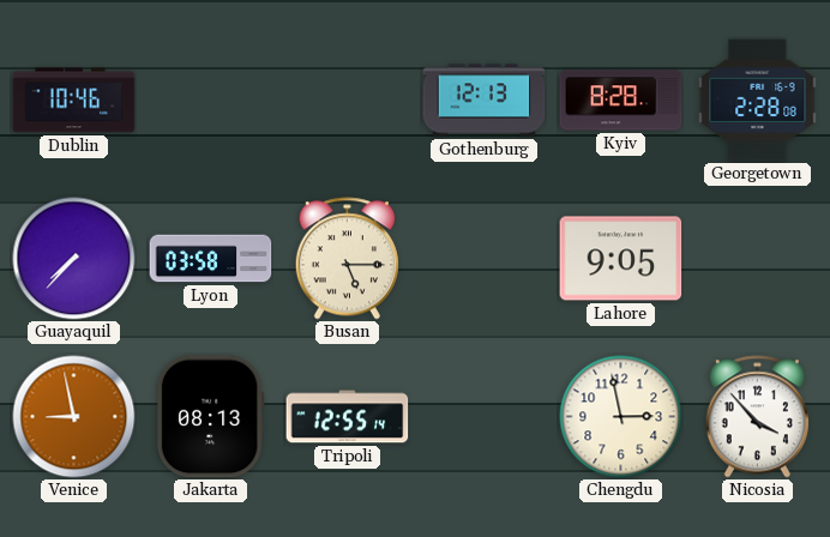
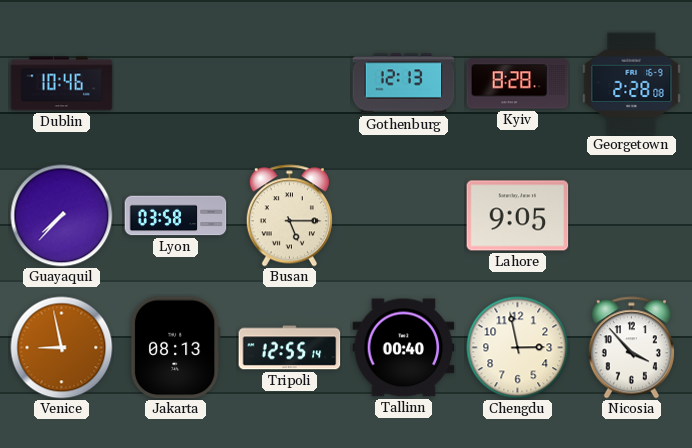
Tallinn: none -> 00:40 (404, 348)
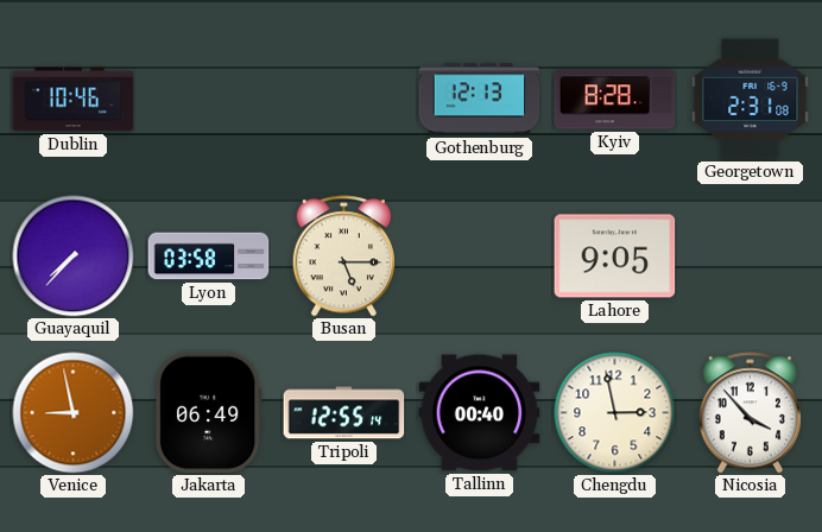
Georgetown: 2:28 -> 2:31 (751, 100)
Jakarta: 08:13 -> 06:49 (208, 413)
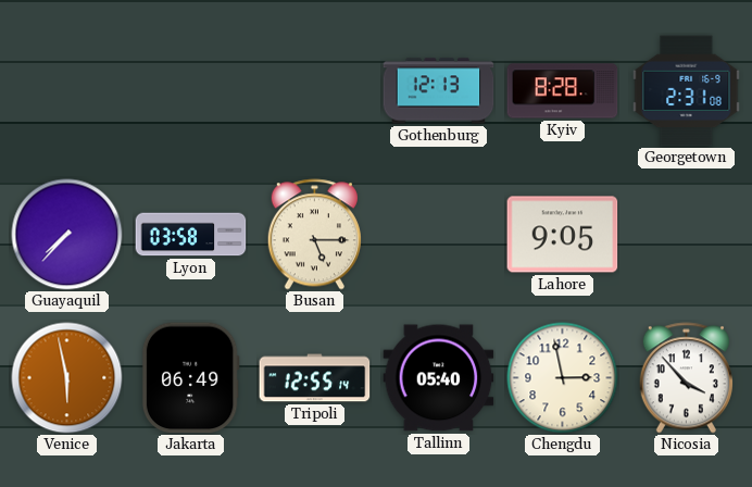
Dublin: 10:46 -> none (74, 100)
Venice: 8:58 -> 5:58 (67, 378)
Tallinn: 00:40 -> 05:40 (439, 378)
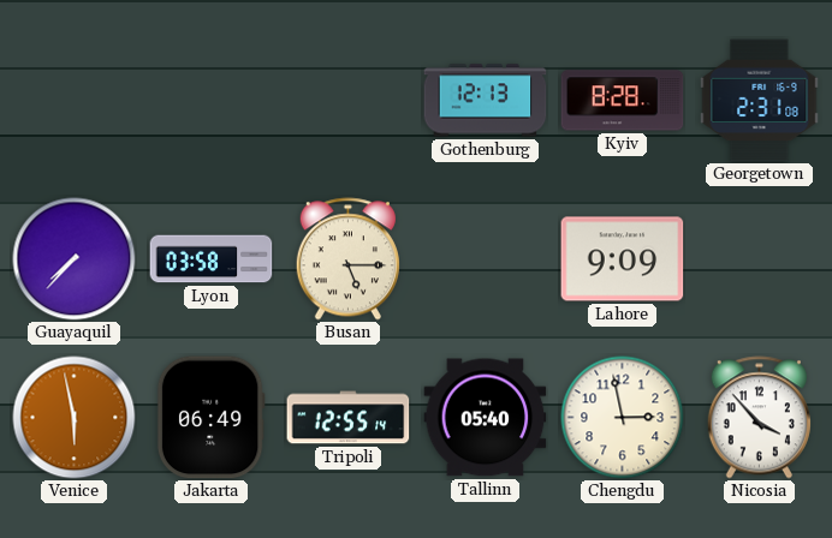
Lahore: 9:05 -> 9:09 (623, 259)
